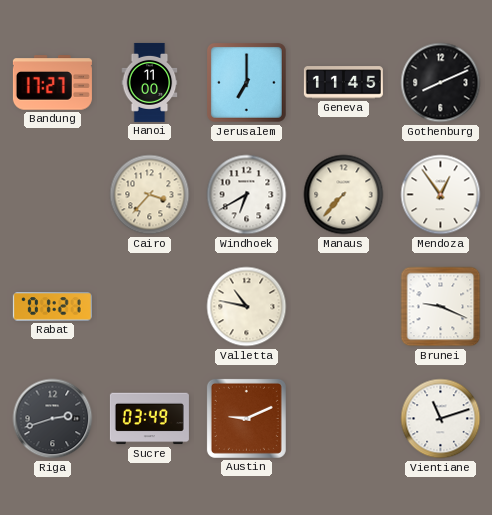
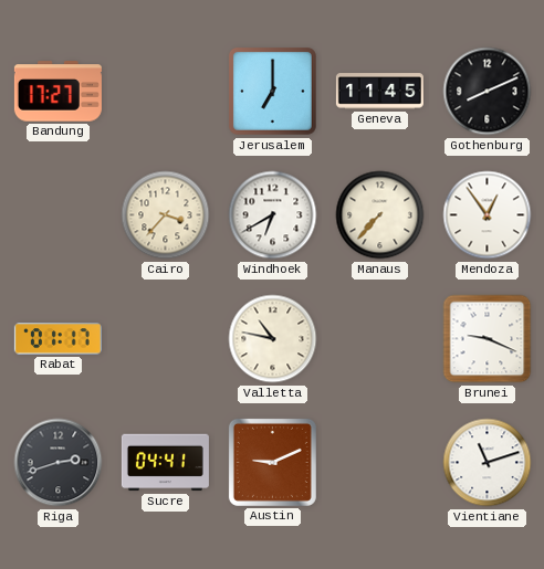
Hanoi: 11:00 -> none (150, 82)
Rabat: 01:21 -> 01:17 (57, 339)
Sucre: 03:49 -> 04:41 (165, 463)
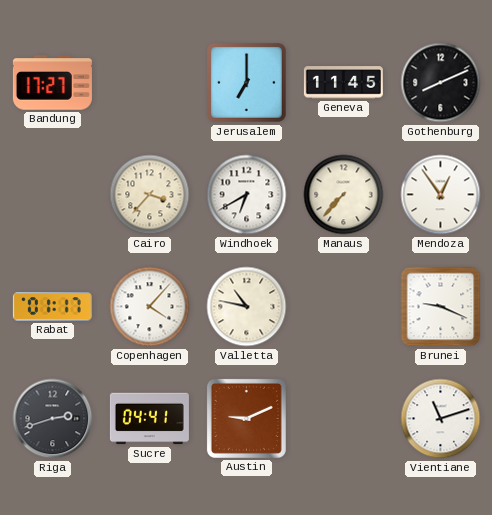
Copenhagen: none -> 4:07 (150, 307)
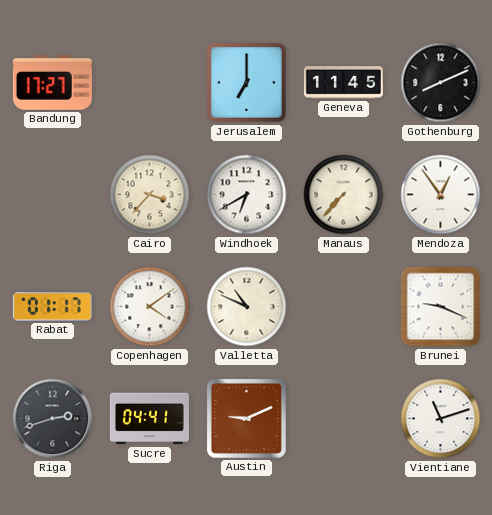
Copenhagen: 4:07 -> 4:09 (150, 307)
Valletta: 10:47 -> 10:49 (247, 307)
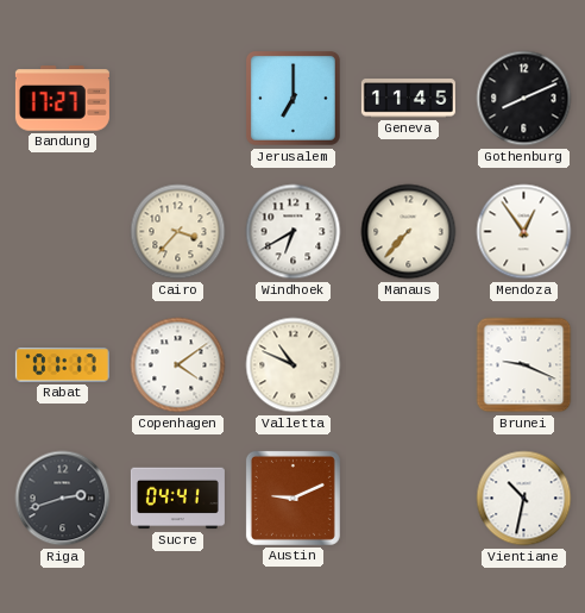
Vientiane: 11:12 -> 10:32 (524, 499)
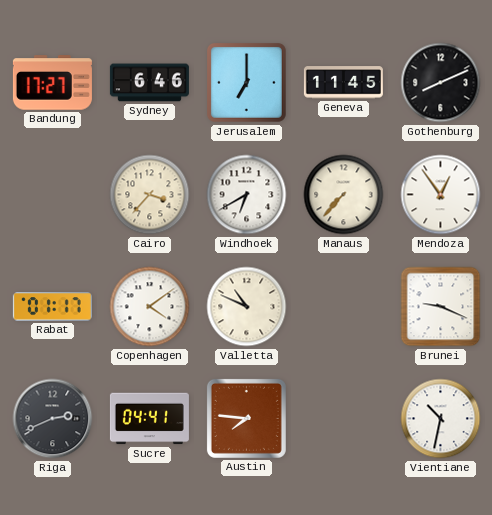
Sydney: none -> 6:46 (149, 83)
Riga: 2:42 -> 2:41 (53, 419)
Austin: 9:11 -> 7:46 (246, 418)
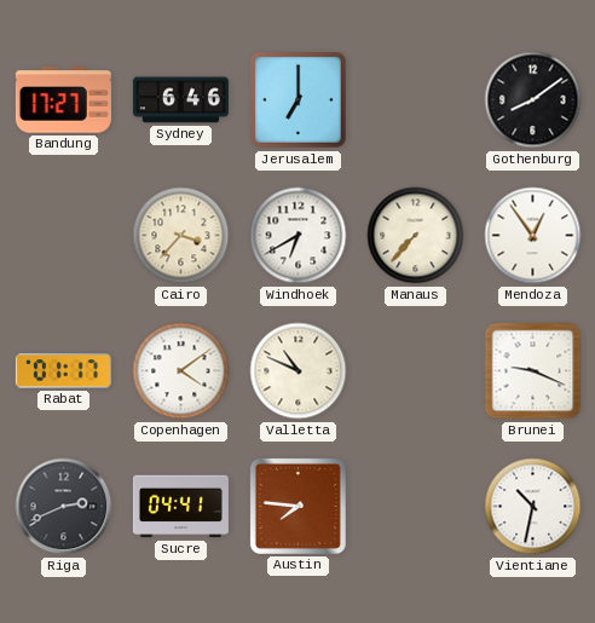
Geneva: 11:45 -> none (343, 83)
Gothenburg: 8:11 -> 8:09 (533, 100)
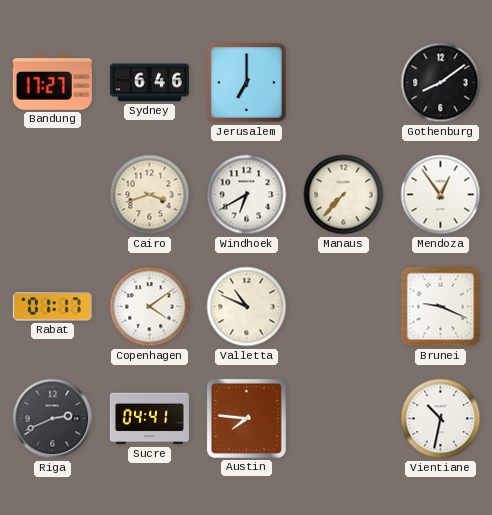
Cairo: 3:37 -> 3:42 (150, 195)
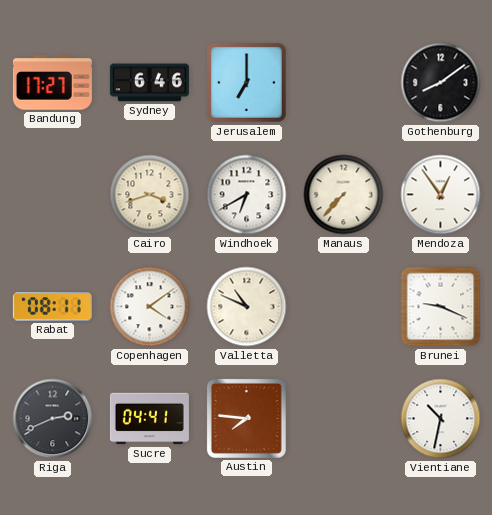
Rabat: 01:17 -> 08:11 (52, 307)
